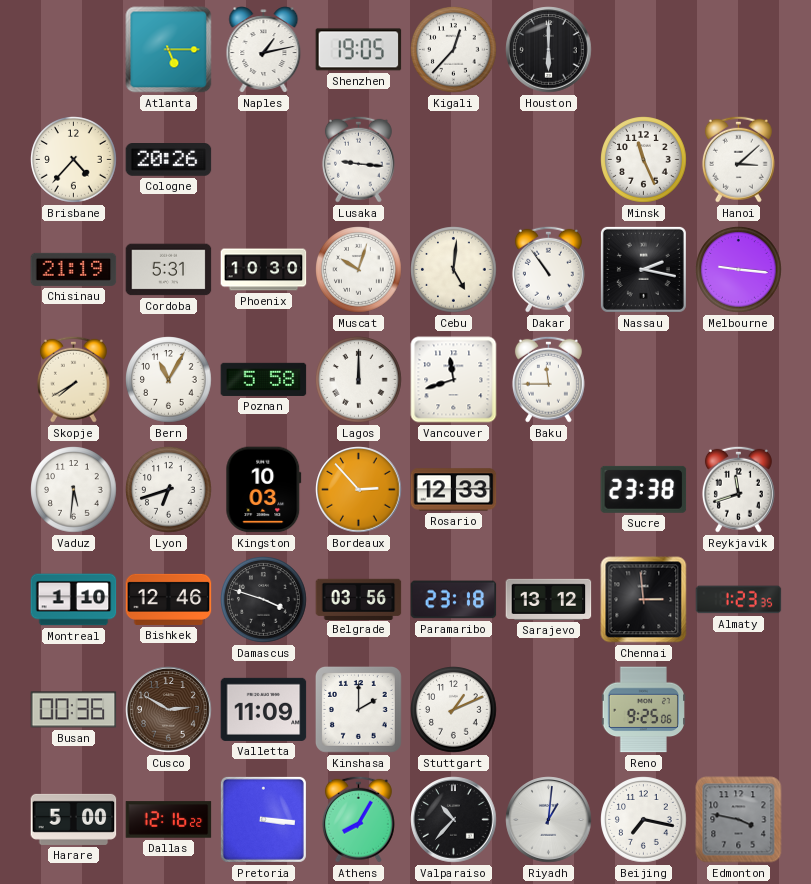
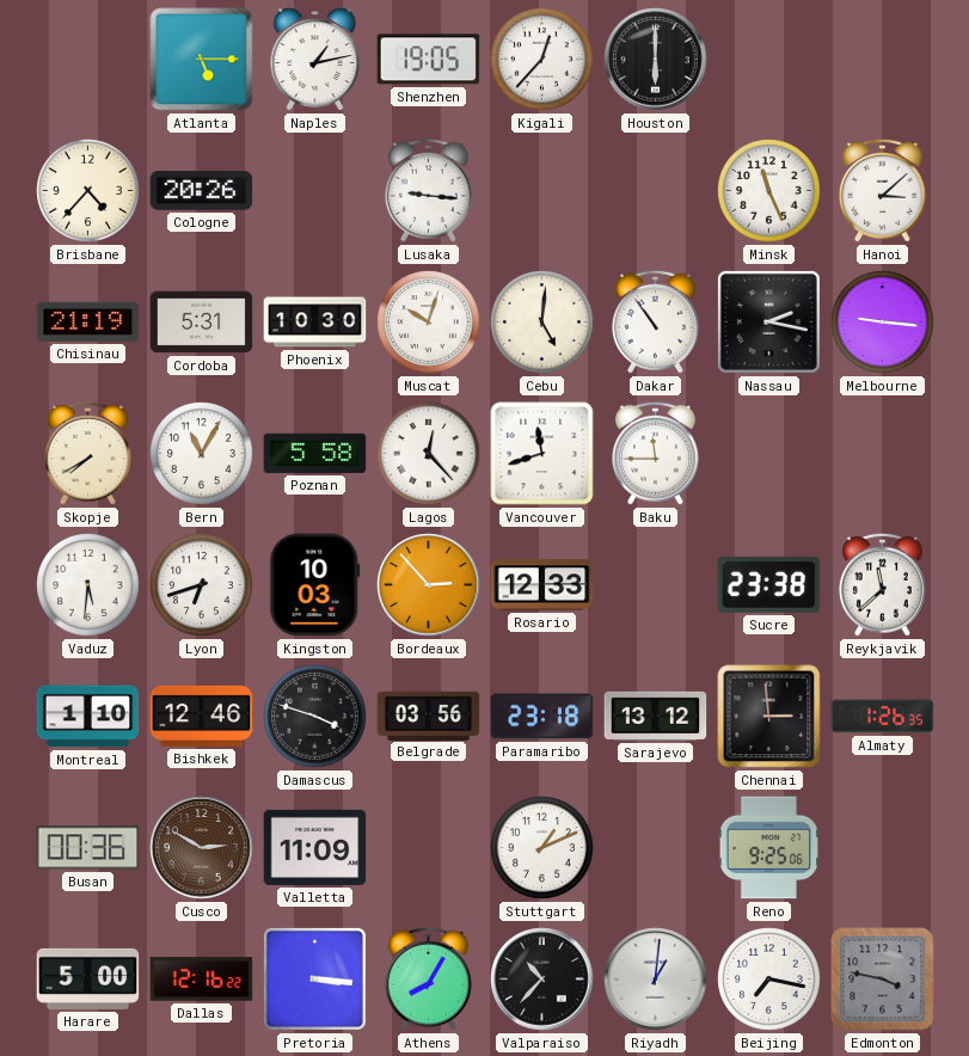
Lagos: 12:00 -> 12:23 (429, 454)
Reykjavik: 11:42 -> 11:38 (882, 584)
Almaty: 1:23 -> 1:26 (883, 717)
Kinshasa: 2:00 -> none (359, 710)
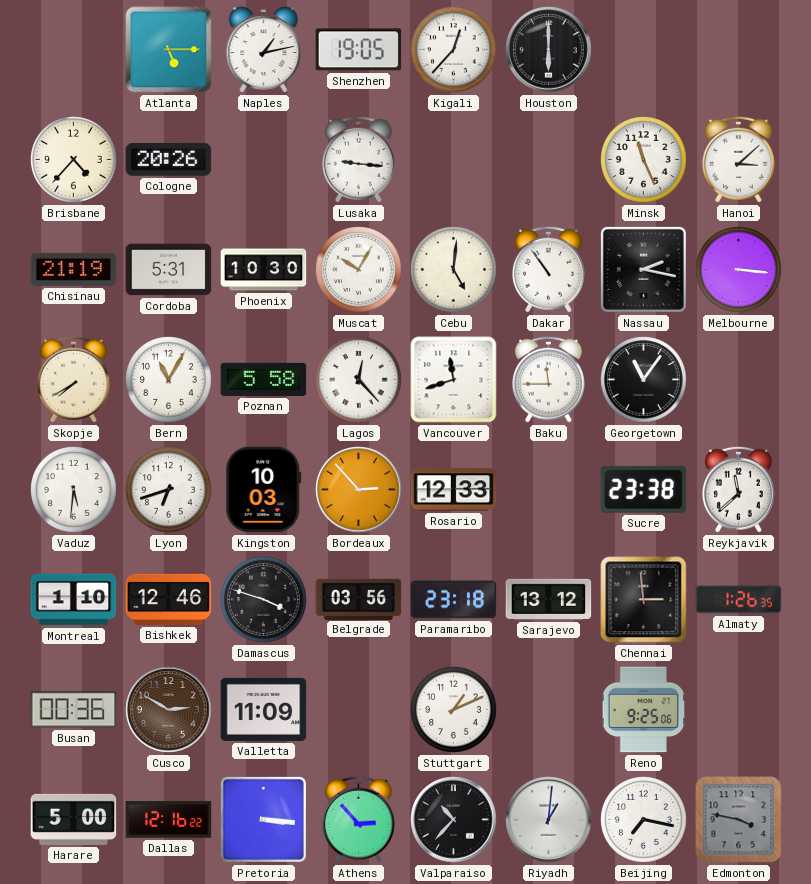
Muscat: 10:03 -> 10:05 (359, 270)
Melbourne: 9:16 -> 3:16 (739, 270)
Georgetown: none -> 11:06 (644, 380)
Athens: 8:05 -> 2:53 (358, 819)
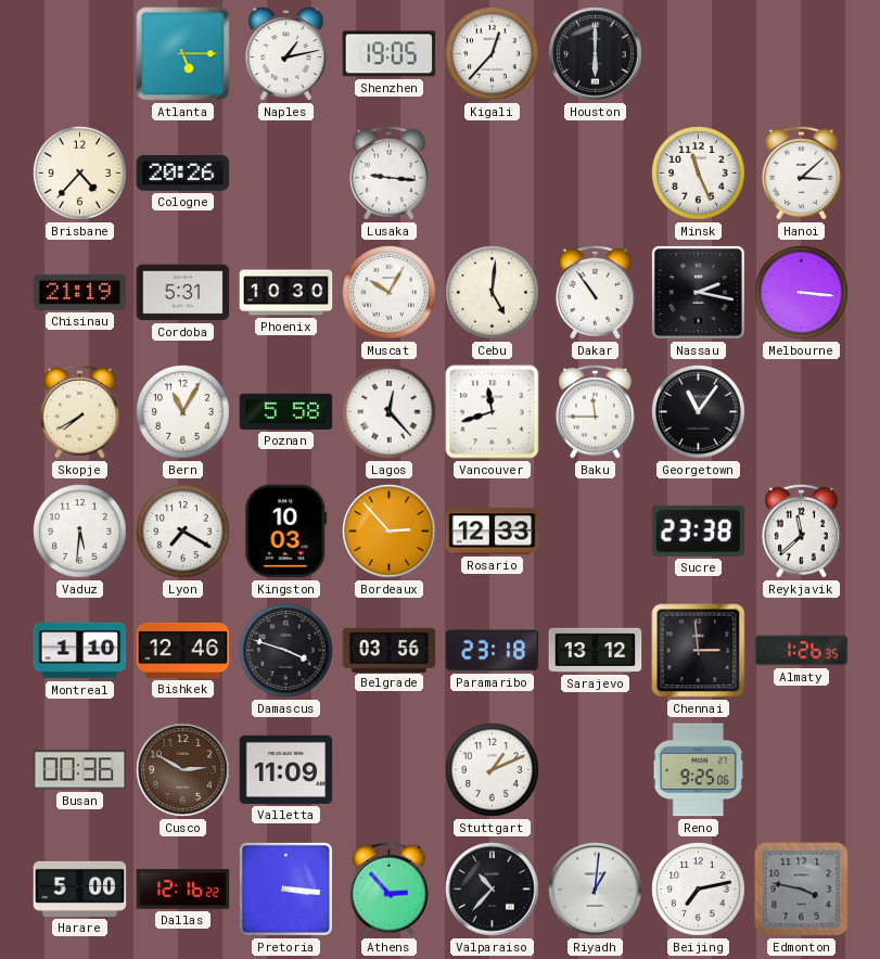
Lyon: 6:42 -> 7:20 (183, 532)
Beijing: 7:17 -> 7:13 (699, 890)
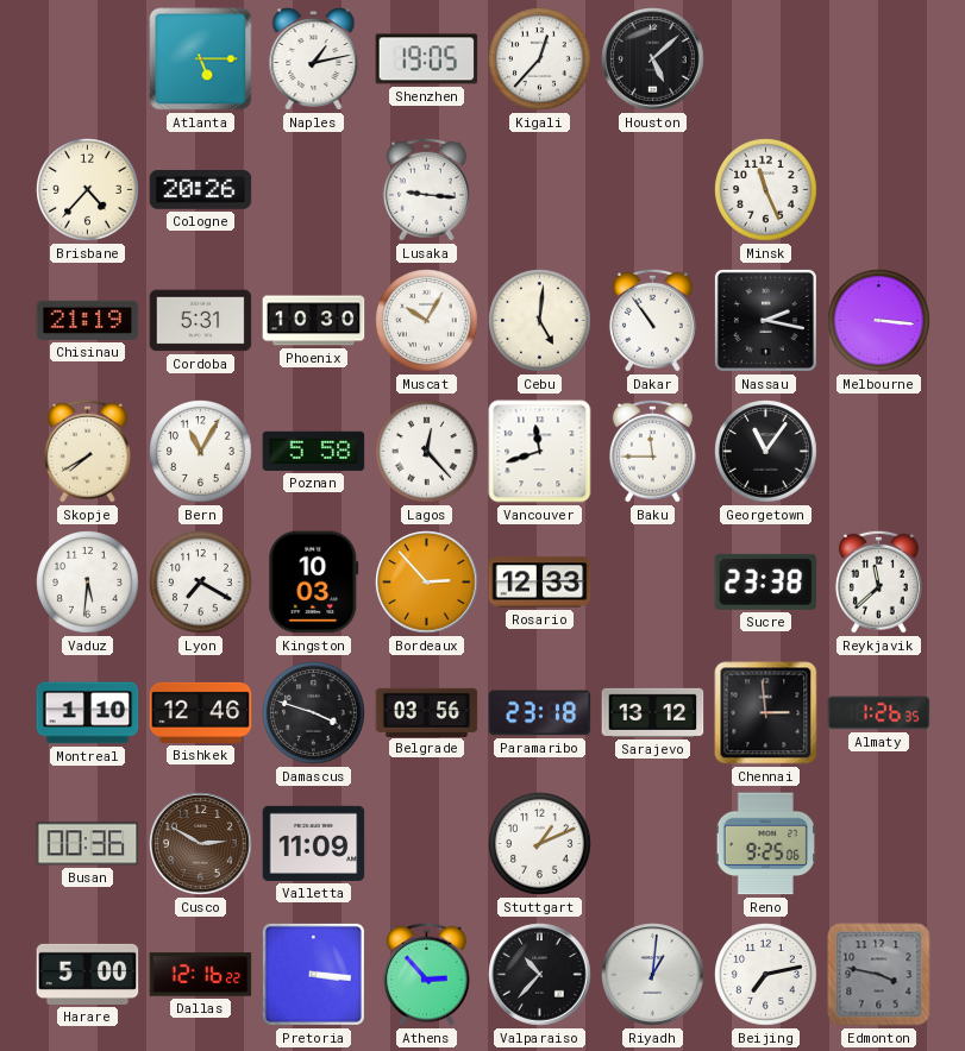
Houston: 6:00 -> 5:08 (653, 59)
Hanoi: 3:08 -> none (801, 172)
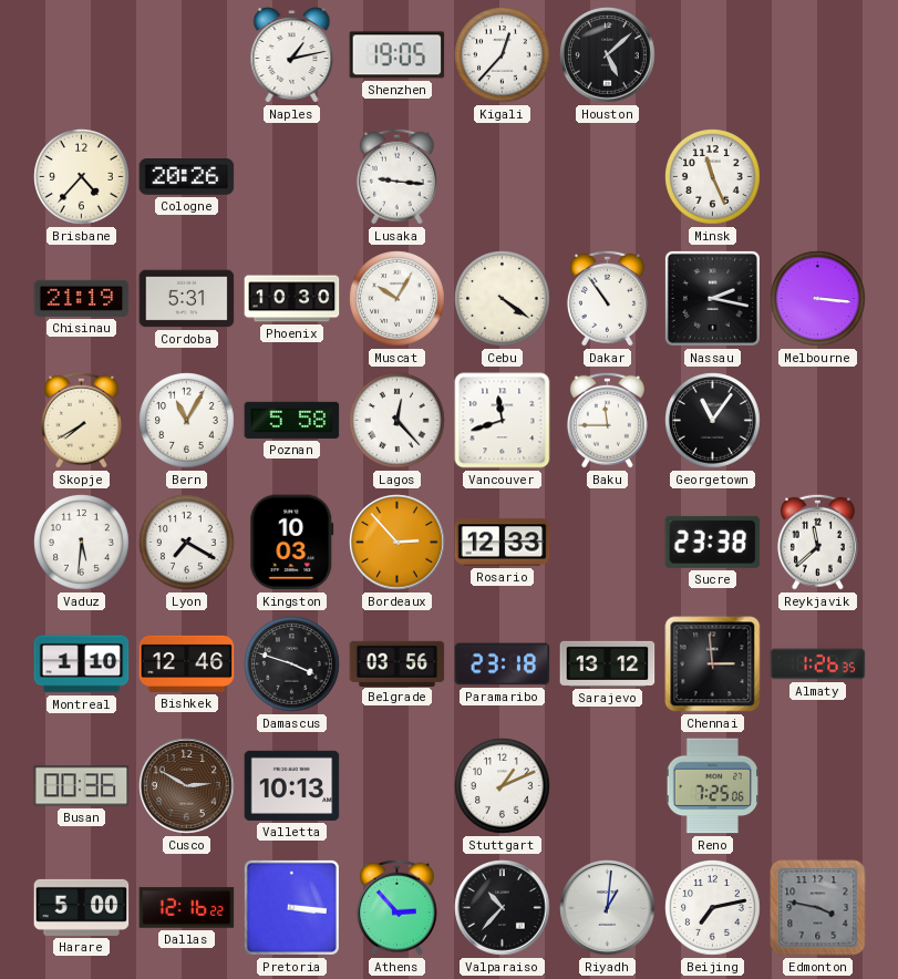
Atlanta: 5:15 -> none (201, 59)
Cebu: 5:01 -> 4:21 (503, 299)
Valletta: 11:09 -> 10:13 (292, 785)
Reno: 9:25 -> 7:25 (712, 786)
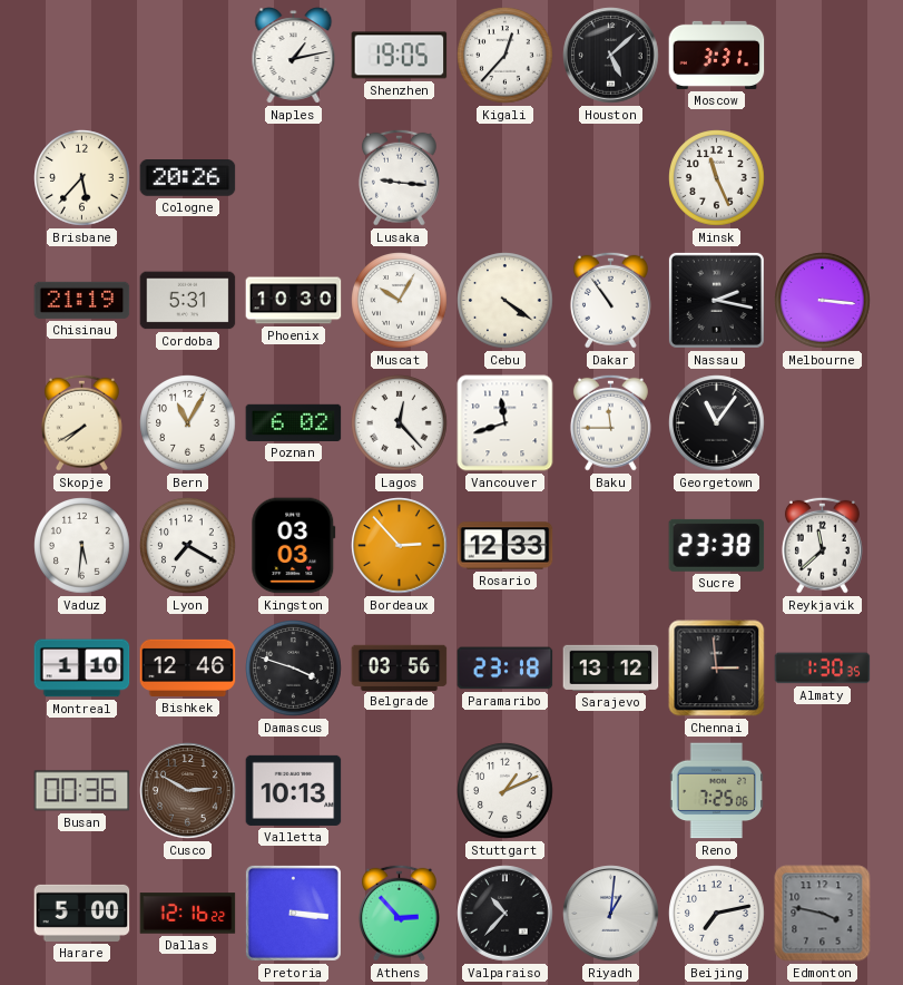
Moscow: none -> 3:31 (717, 55)
Brisbane: 4:37 -> 5:37 (82, 178)
Poznan: 5:58 -> 6:02 (294, 422)
Kingston: 10:03 -> 03:03 (294, 546)
Almaty: 1:26 -> 1:30 (823, 669)
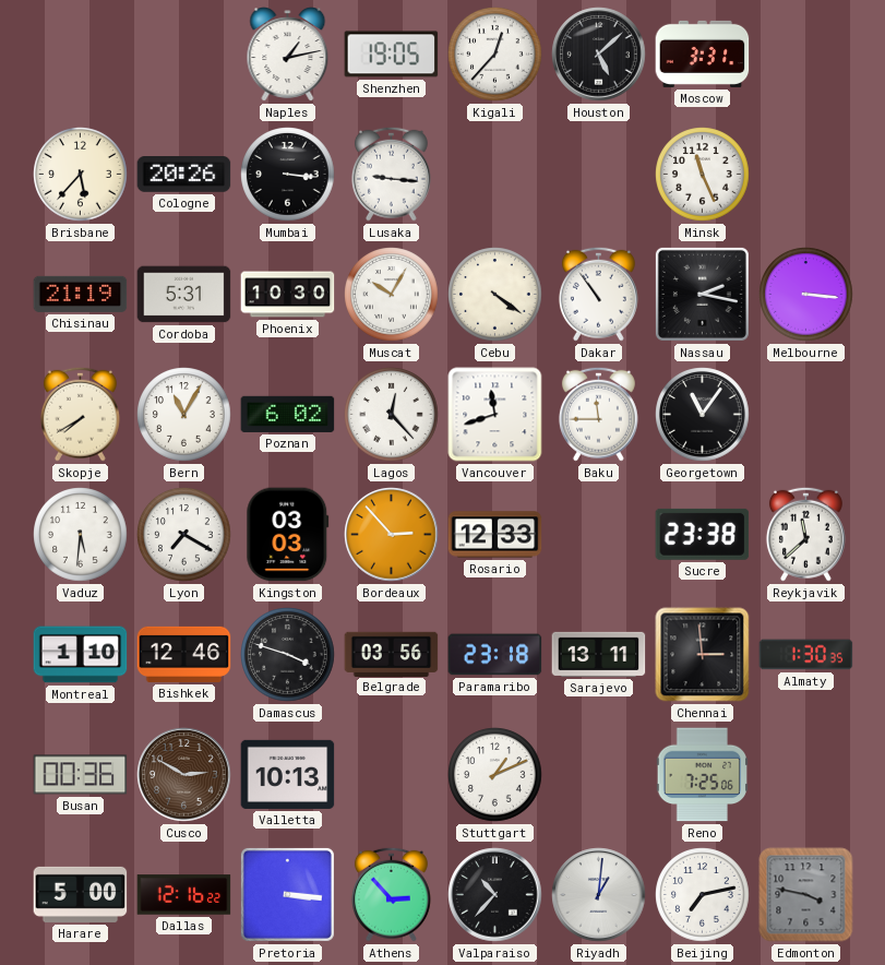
Mumbai: none -> 3:16 (288, 175)
Sarajevo: 13:12 -> 13:11 (599, 654)
